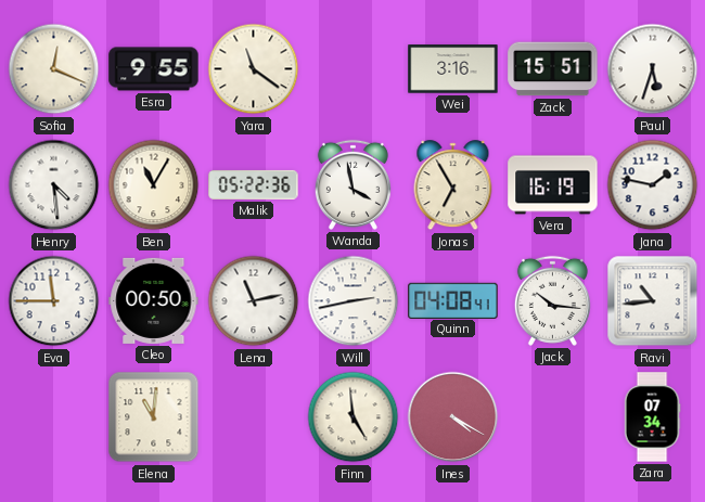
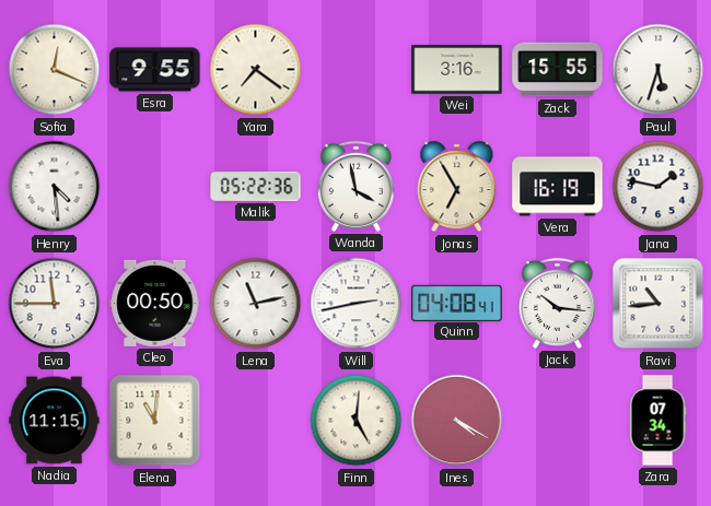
Yara: 11:21 -> 7:21 (256, 70)
Zack: 15:51 -> 15:55 (558, 70)
Ben: 11:05 -> none (154, 185)
Nadia: none -> 11:15 (55, 421)
Finn: 4:59 -> 5:01 (357, 421)
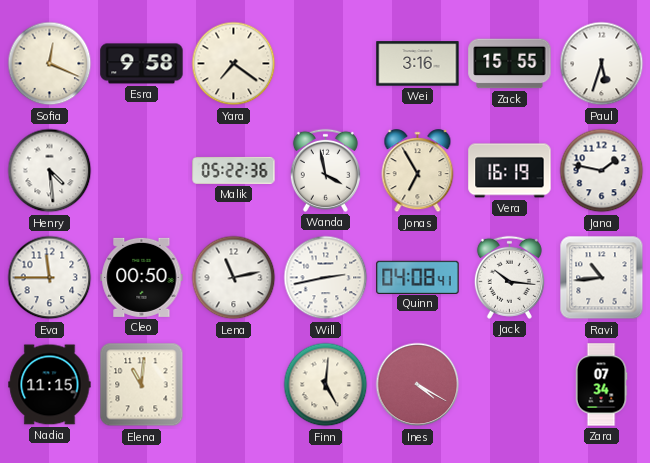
Esra: 9:55 -> 9:58 (142, 64)
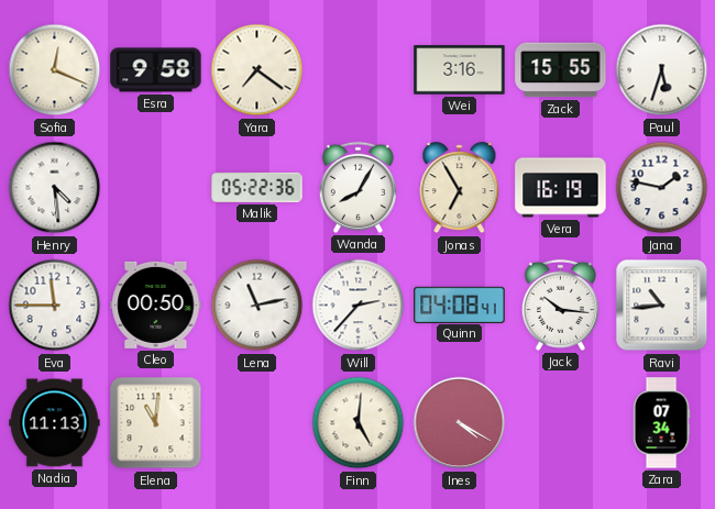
Wanda: 3:58 -> 8:05 (358, 187)
Will: 2:43 -> 2:37 (359, 306)
Nadia: 11:15 -> 11:13 (55, 423)
